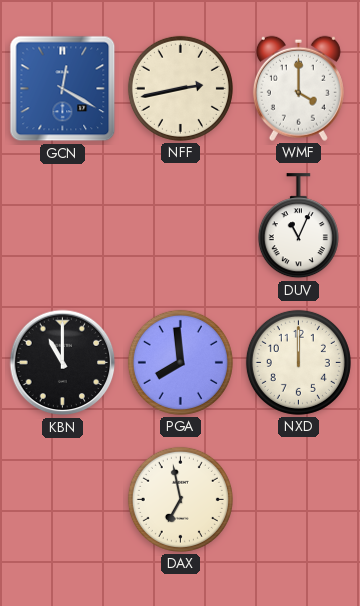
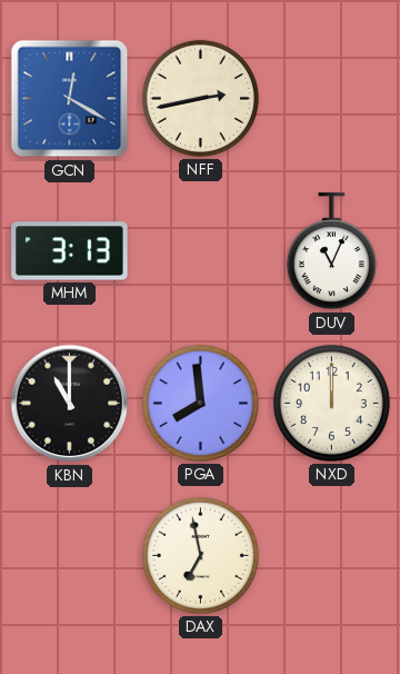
WMF: 4:00 -> none (298, 88)
MHM: none -> 3:13 (70, 251)
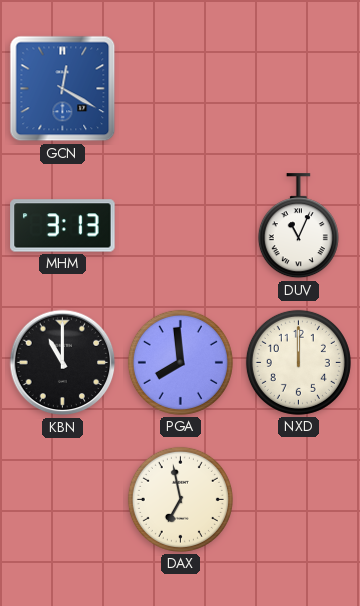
NFF: 2:43 -> none (200, 98)
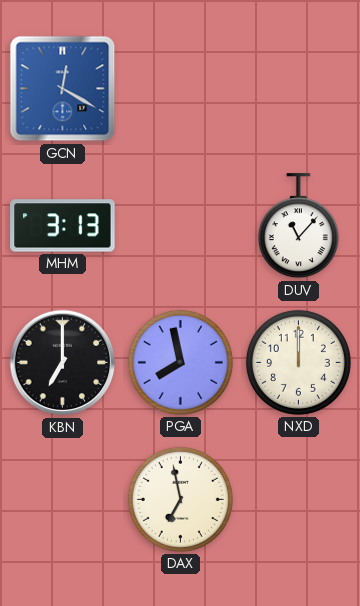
DUV: 11:04 -> 11:07 (298, 226)
KBN: 11:00 -> 7:00 (63, 363)
PGA: 7:59 -> 7:58 (180, 362)
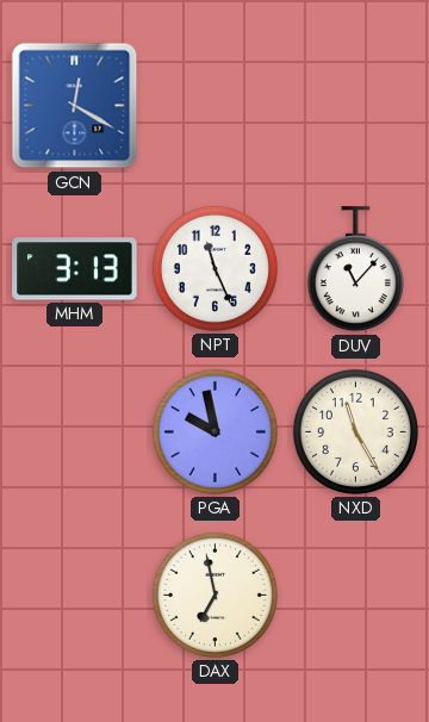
NPT: none -> 11:26 (214, 268)
KBN: 7:00 -> none (63, 363)
PGA: 7:58 -> 9:58 (214, 431)
NXD: 12:00 -> 11:25 (355, 431)
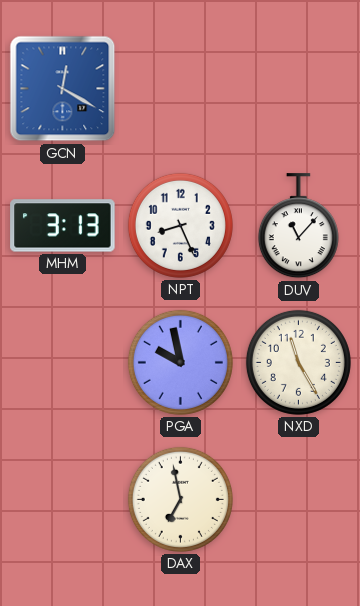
NPT: 11:26 -> 8:26 (180, 225)
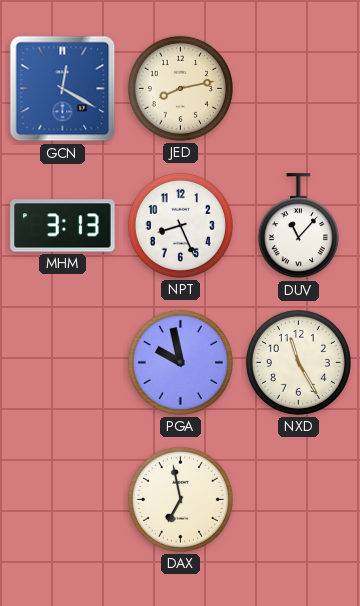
JED: none -> 8:13 (180, 88)
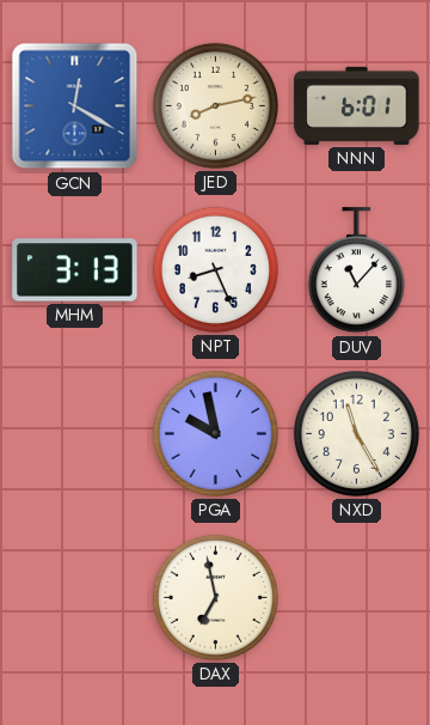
NNN: none -> 6:01 (357, 105)
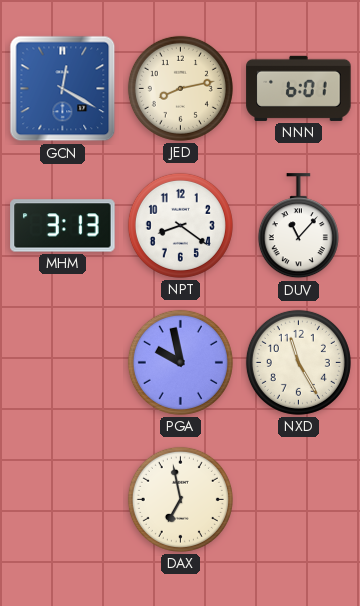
NPT: 8:26 -> 8:21 (180, 225)
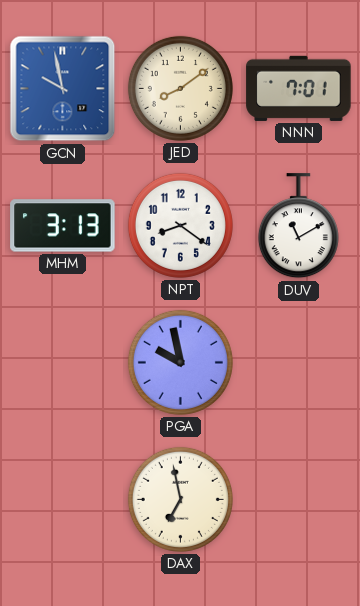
GCN: 12:20 -> 9:58 (63, 89)
JED: 8:13 -> 8:09 (180, 88)
NNN: 6:01 -> 7:01 (299, 88)
DUV: 11:07 -> 11:10 (298, 226)
NXD: 11:25 -> none (298, 362)
